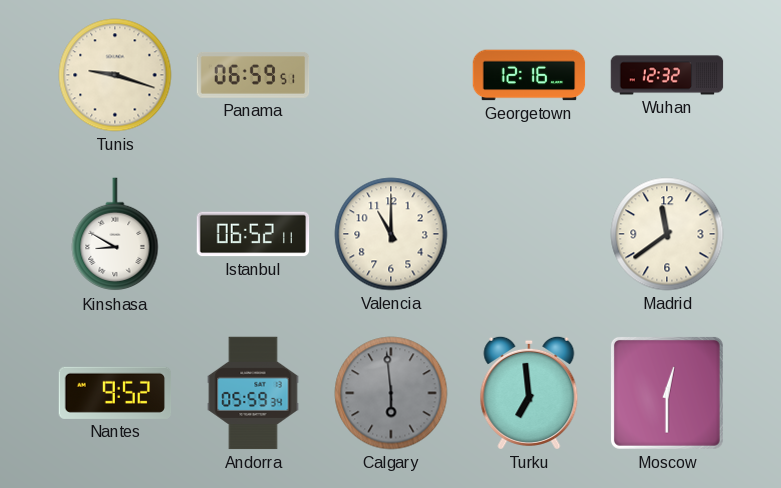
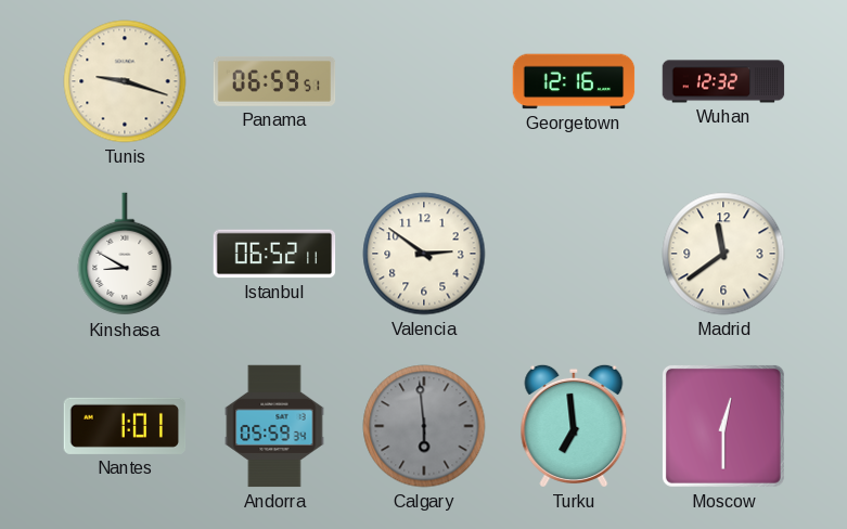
Valencia: 11:00 -> 2:51 (424, 254)
Nantes: 9:52 -> 1:01 (125, 426)
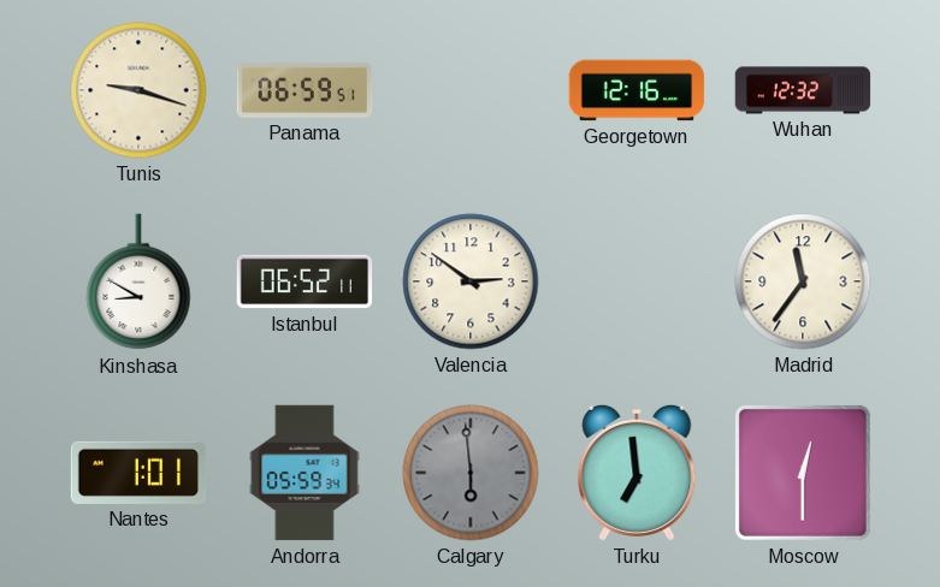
Madrid: 11:39 -> 11:36 (803, 281)
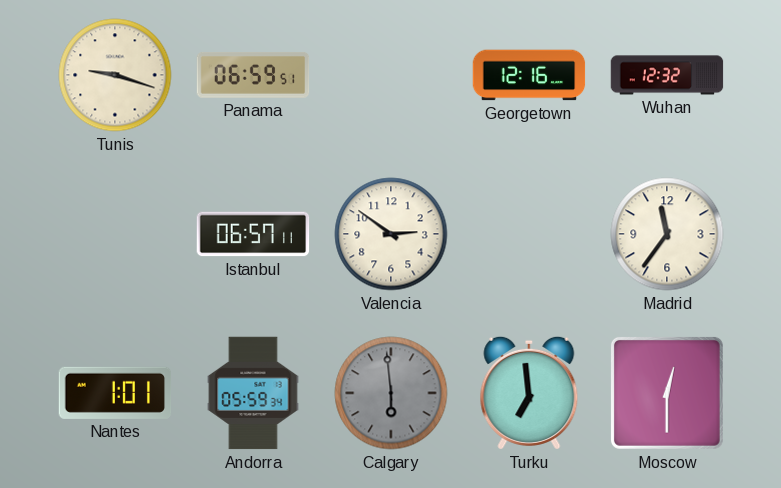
Kinshasa: 8:50 -> none (138, 283)
Istanbul: 06:52 -> 06:57 (253, 234)
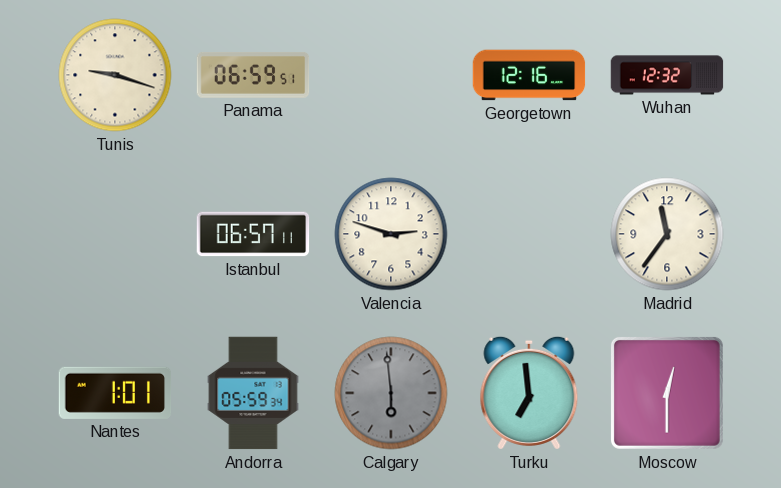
Valencia: 2:51 -> 2:48 (391, 234)
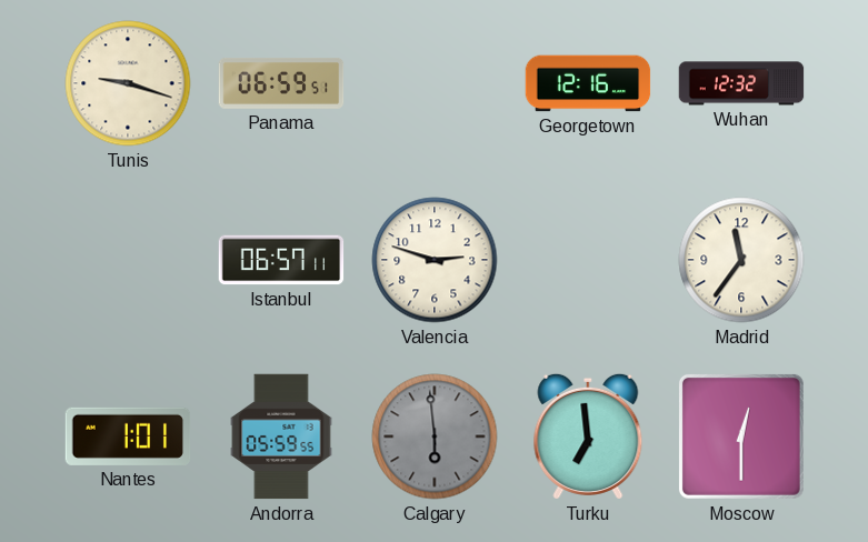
Andorra: 05:59:34 -> 05:59:55 (281, 436)
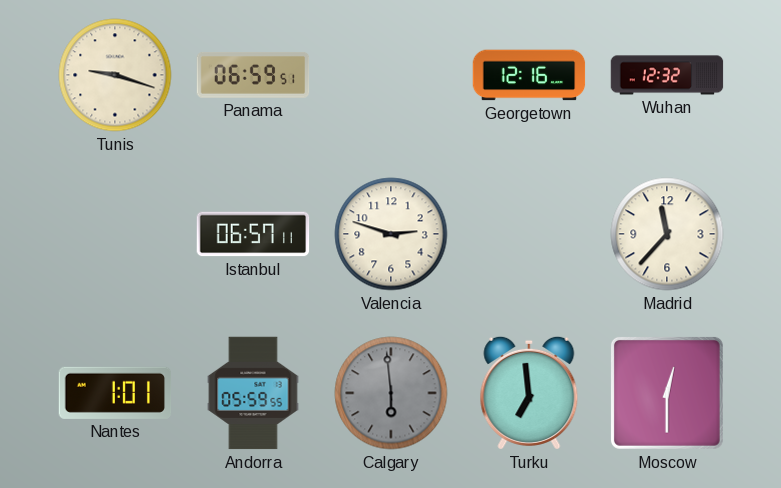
Madrid: 11:36 -> 11:37 (667, 234)
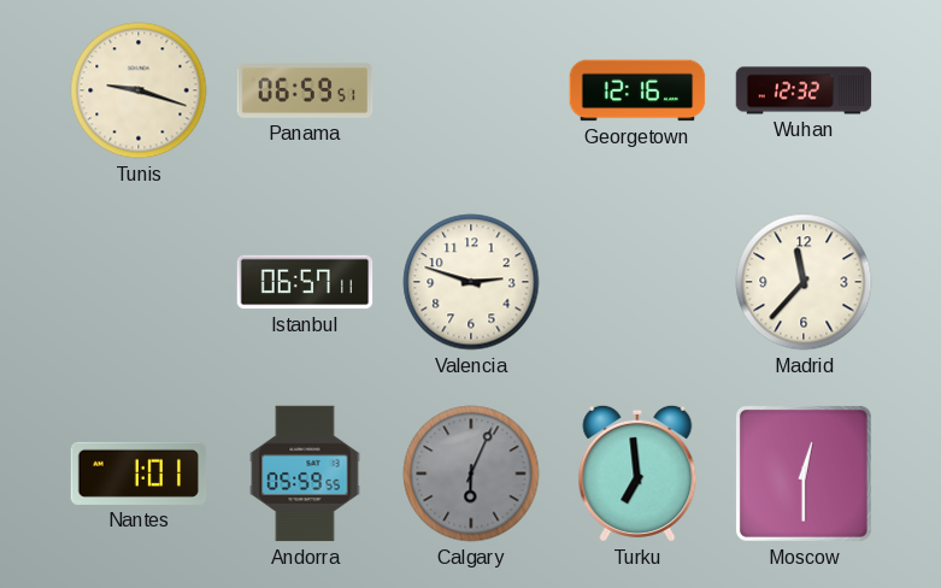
Calgary: 5:59 -> 6:04 (471, 474)
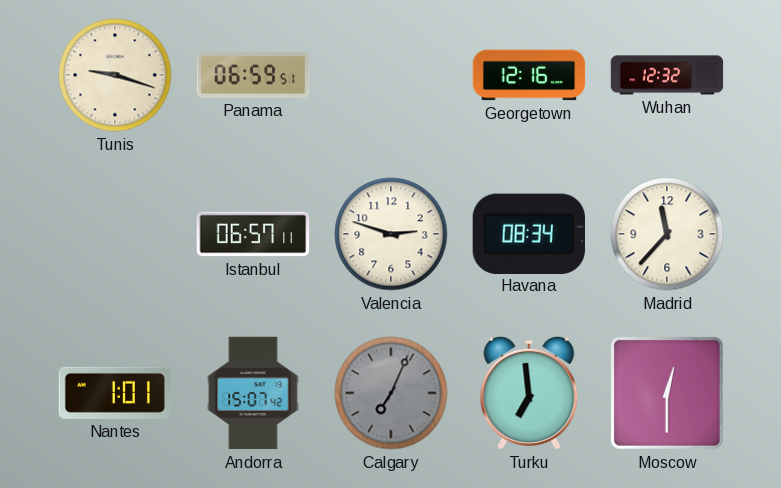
Havana: none -> 08:34 (529, 233)
Andorra: 05:59 -> 15:07 (253, 393)
Calgary: 6:04 -> 7:04 (391, 393)
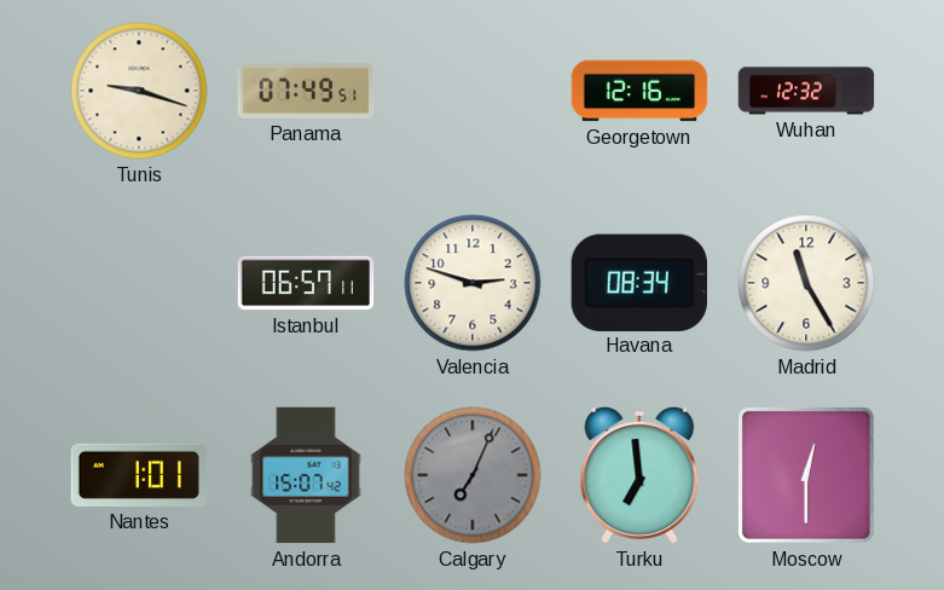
Panama: 06:59 -> 07:49 (306, 91)
Madrid: 11:37 -> 11:25 (806, 283)
